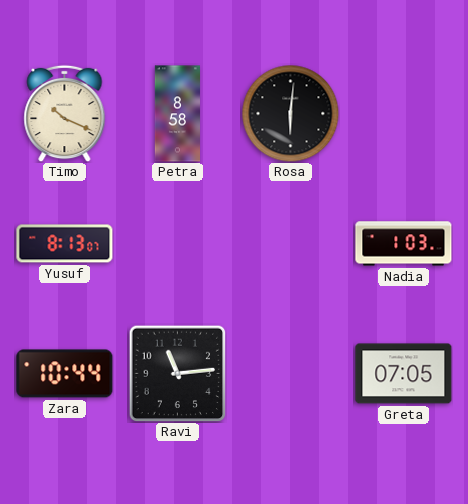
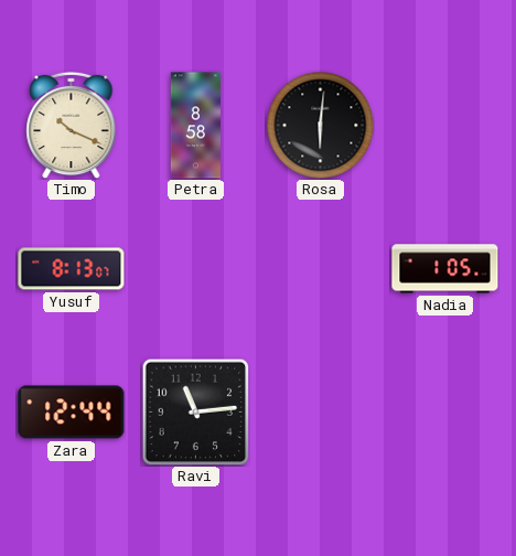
Nadia: 1:03 -> 1:05 (445, 269)
Zara: 10:44 -> 12:44 (72, 413)
Greta: 07:05 -> none (404, 374)
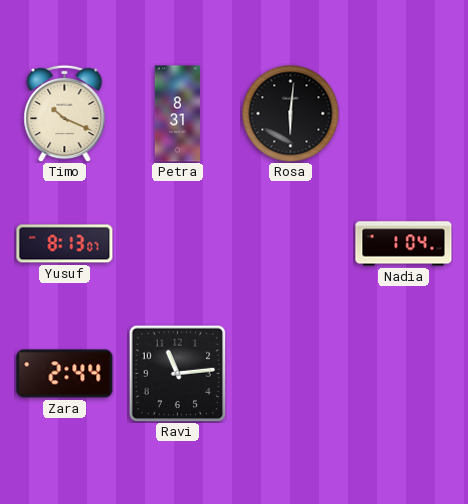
Petra: 8:58 -> 8:31 (177, 114)
Nadia: 1:05 -> 1:04 (404, 244)
Zara: 12:44 -> 2:44 (65, 374)
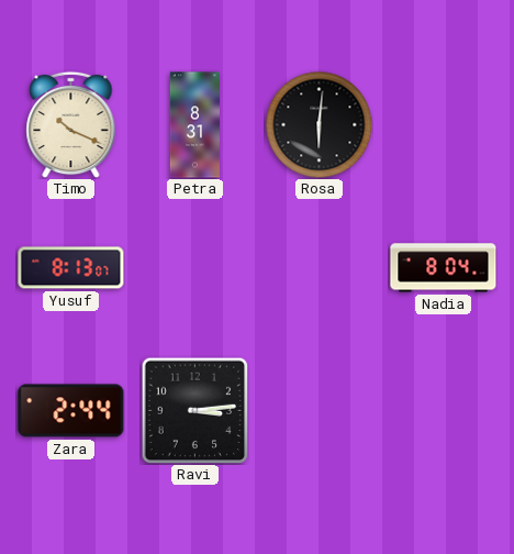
Nadia: 1:04 -> 8:04 (444, 268)
Ravi: 11:14 -> 3:14 (194, 410)
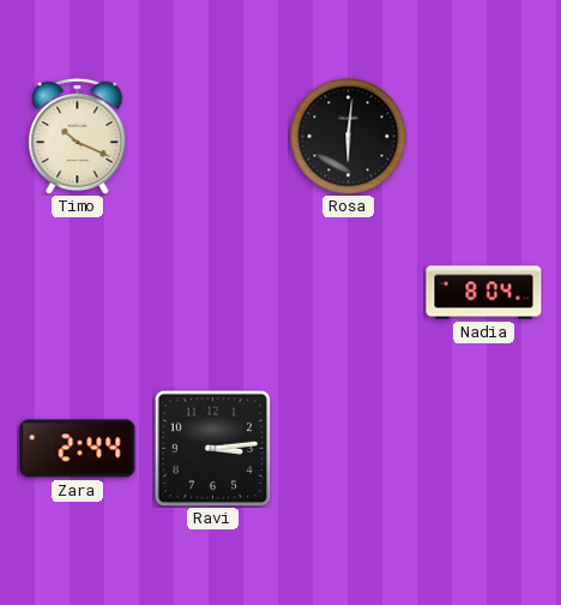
Petra: 8:31 -> none (194, 125)
Yusuf: 8:13 -> none (71, 268)
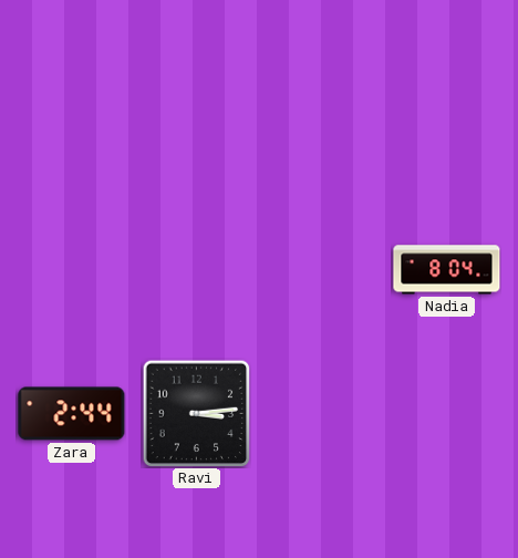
Timo: 10:19 -> none (78, 136)
Rosa: 6:01 -> none (348, 136)
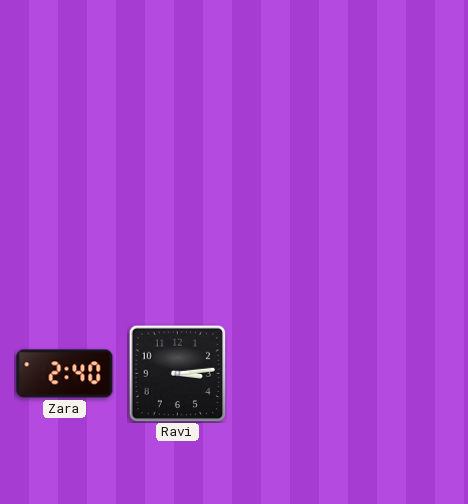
Nadia: 8:04 -> none (447, 270)
Zara: 2:44 -> 2:40 (65, 374)
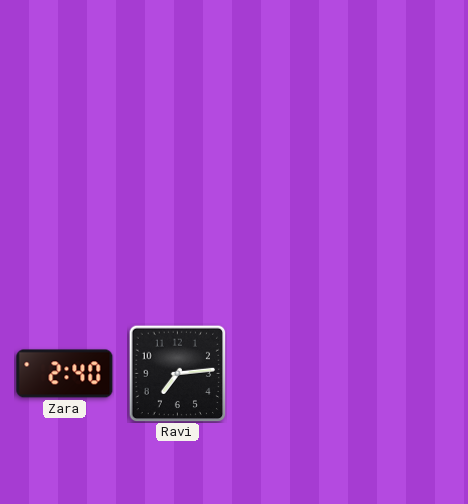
Ravi: 3:14 -> 7:14 (177, 373)
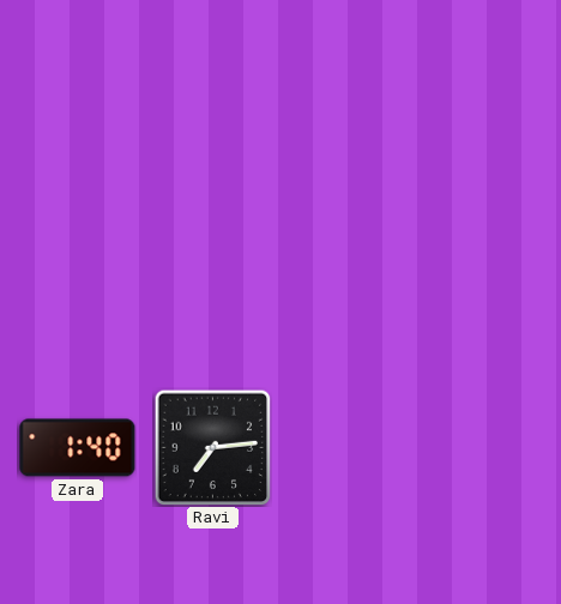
Zara: 2:40 -> 1:40 (78, 448)
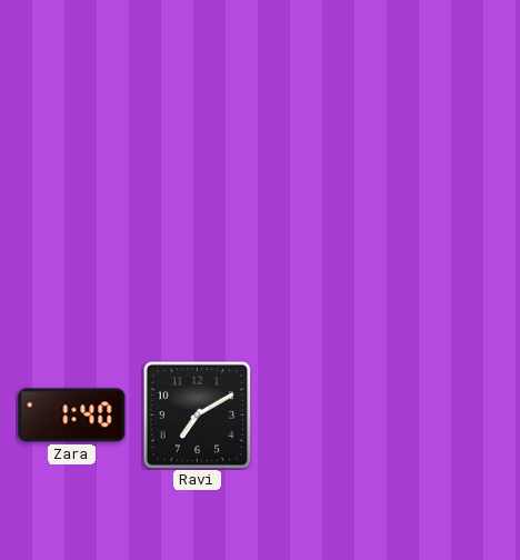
Ravi: 7:14 -> 7:10 (197, 414)
